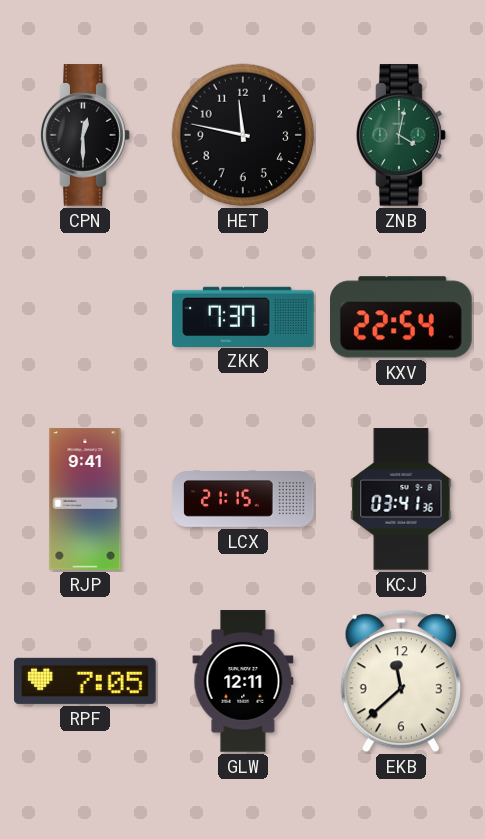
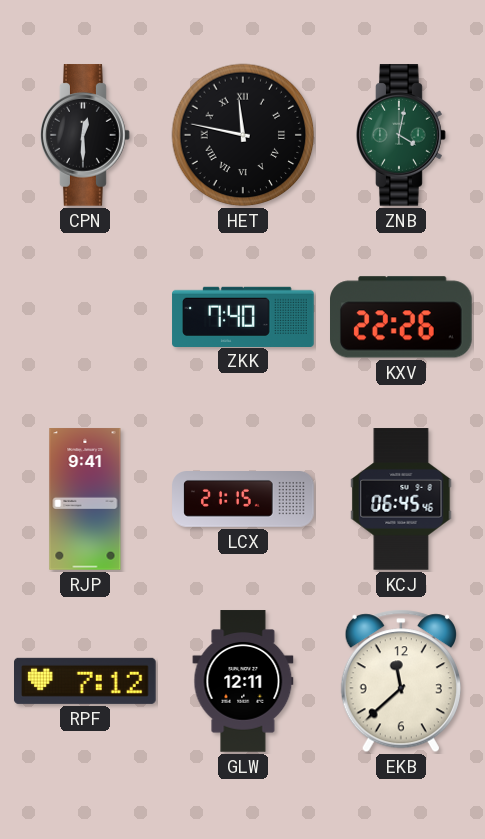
HET numerals: Arabic -> Roman (243, 135)
ZKK: 7:37 -> 7:40 (243, 316)
KXV: 22:54 -> 22:26 (402, 317)
KCJ: 03:41 -> 06:45 (401, 499)
RPF: 7:05 -> 7:12 (86, 681)
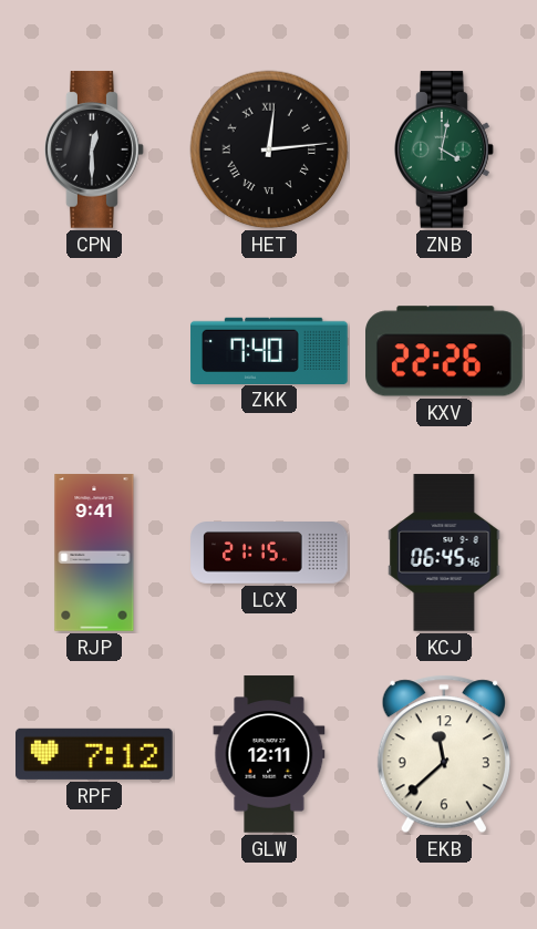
HET: 11:47 -> 12:14 (269, 149)
